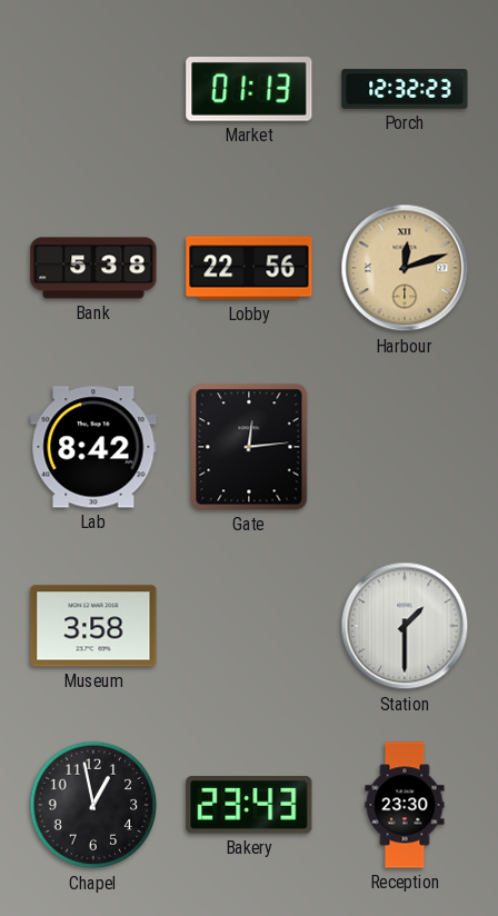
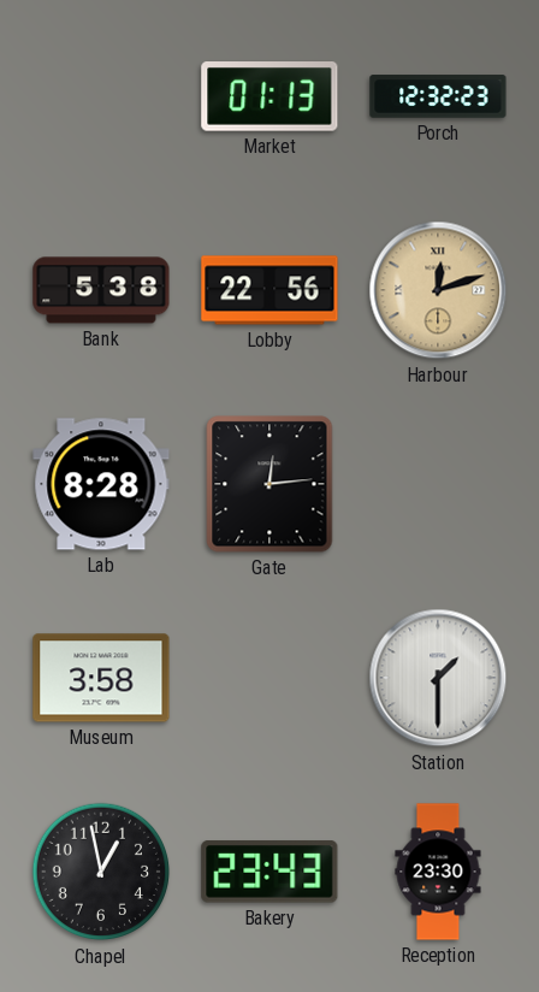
Lab: 8:42 -> 8:28 (101, 484)
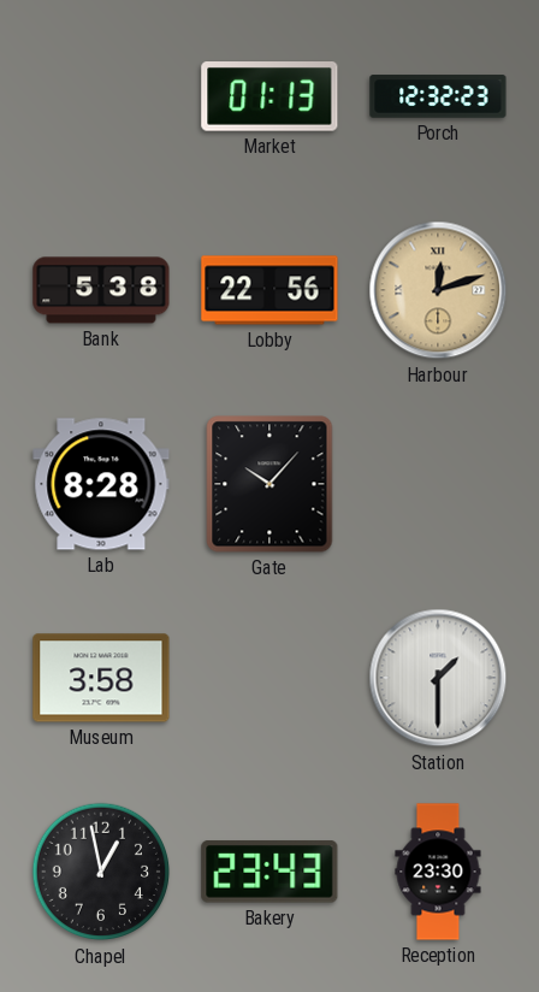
Gate: 12:14 -> 10:07 (269, 484)
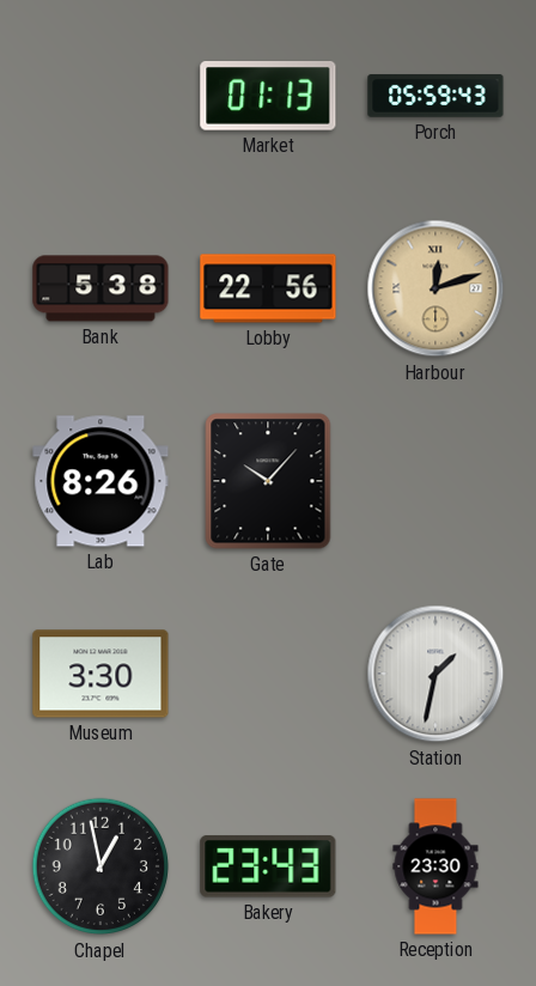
Porch: 12:32 -> 05:59 (435, 96)
Lab: 8:28 -> 8:26 (100, 481)
Museum: 3:58 -> 3:30 (100, 674)
Station: 1:30 -> 1:32 (435, 674)
